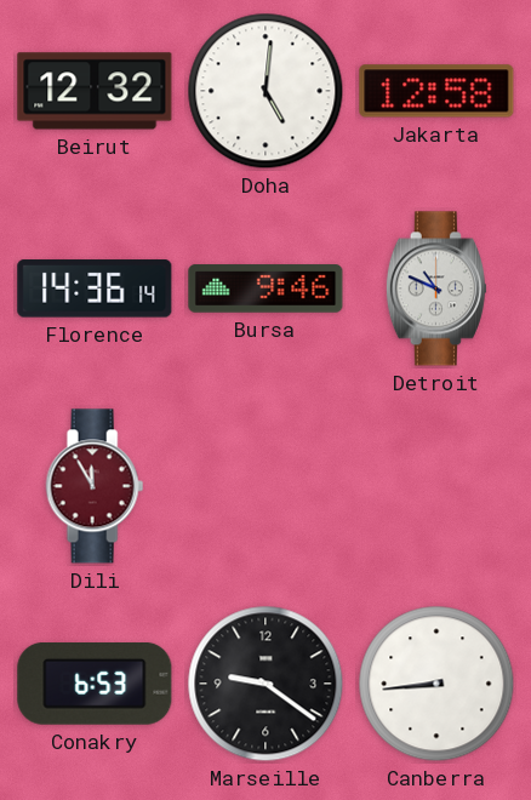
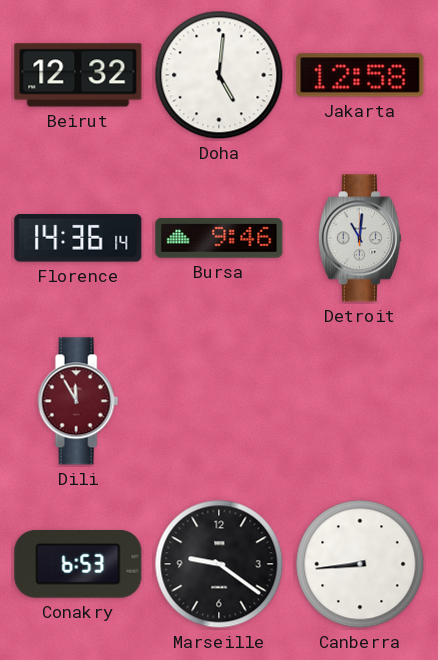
Detroit: 10:49 -> 11:01 (360, 238)
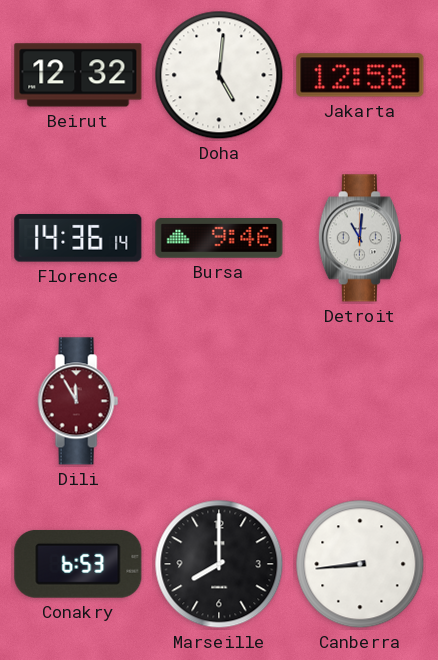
Marseille: 9:21 -> 8:00 (219, 564)
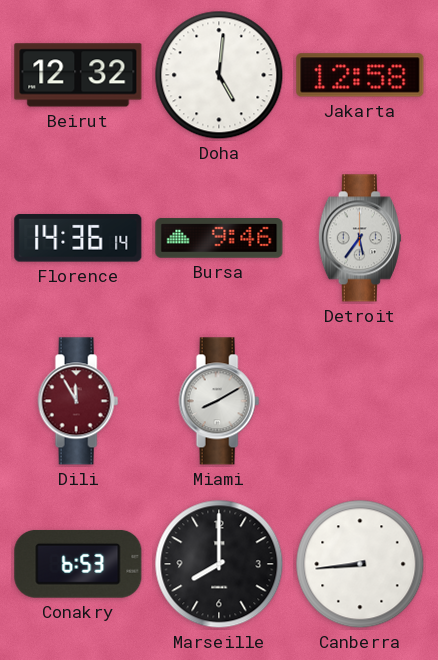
Detroit: 11:01 -> 5:36 (360, 238)
Miami: none -> 8:10 (219, 401)
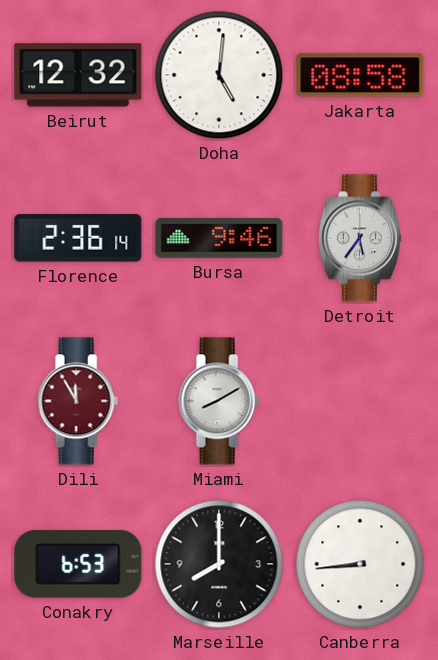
Jakarta: 12:58 -> 08:58 (360, 75)
Florence: 14:36 -> 2:36 (78, 238)
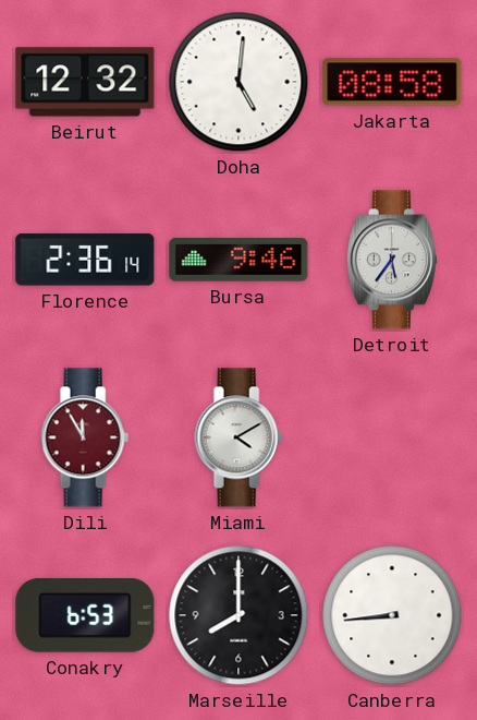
Miami: 8:10 -> 4:10 (238, 437)
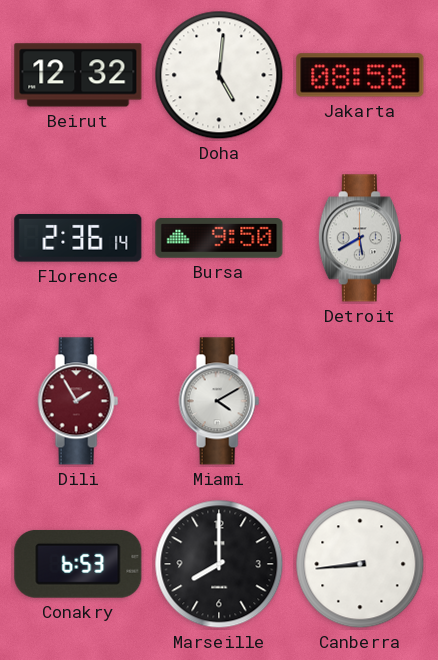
Bursa: 9:46 -> 9:50 (219, 238)
Detroit: 5:36 -> 5:40 (360, 238)
Dili: 11:55 -> 1:55 (78, 401)
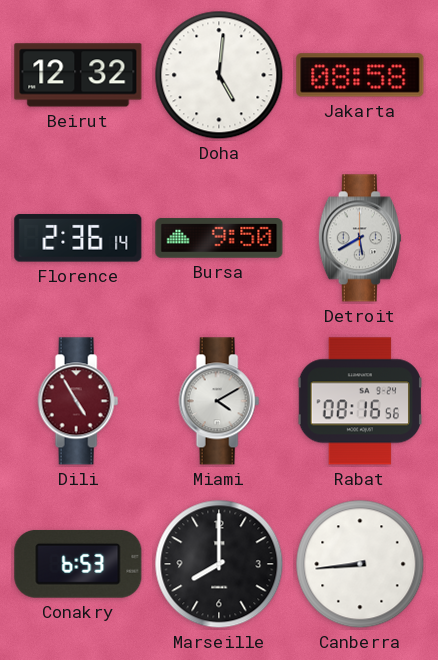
Dili: 1:55 -> 4:55 (78, 401)
Rabat: none -> 08:16 (359, 401)
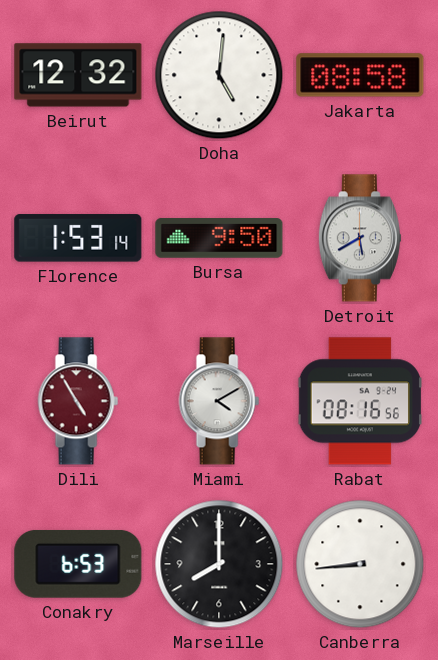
Florence: 2:36 -> 1:53 (78, 238)
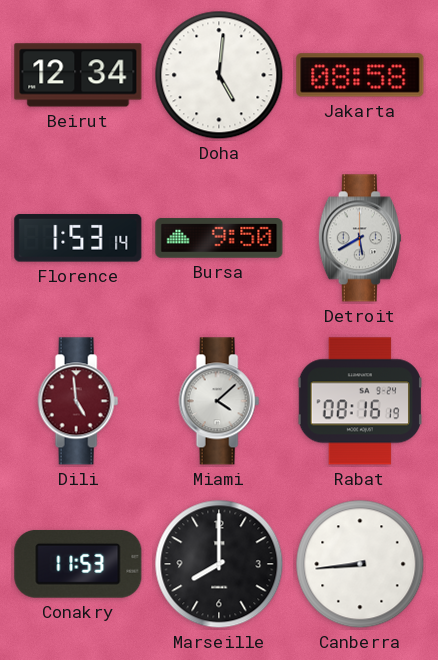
Beirut: 12:32 -> 12:34 (78, 75)
Dili: 4:55 -> 4:59 (78, 401)
Miami: 4:10 -> 4:08 (219, 401)
Rabat: 08:16:56 -> 08:16:19 (359, 401)
Conakry: 6:53 -> 11:53 (78, 565)
